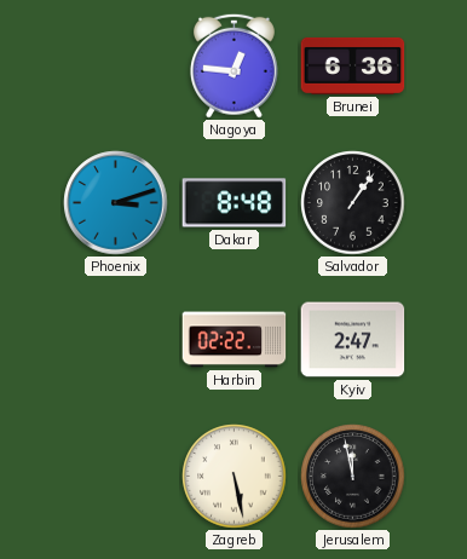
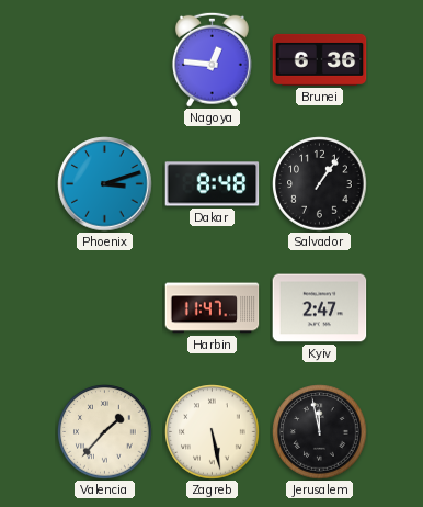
Harbin: 02:22 -> 11:47 (213, 308)
Valencia: none -> 1:37 (105, 432)
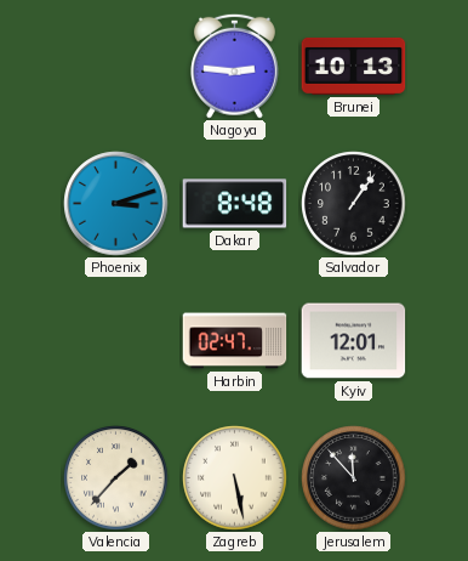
Nagoya: 12:46 -> 2:46 (234, 66)
Brunei: 6:36 -> 10:13 (354, 66)
Harbin: 11:47 -> 02:47 (235, 341)
Kyiv: 2:47 -> 12:01 (354, 341)
Jerusalem: 11:58 -> 11:53 (354, 478)
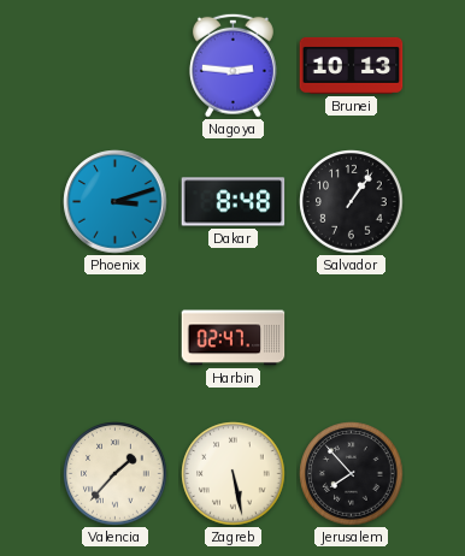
Kyiv: 12:01 -> none (354, 341)
Jerusalem: 11:53 -> 7:53 (352, 474)
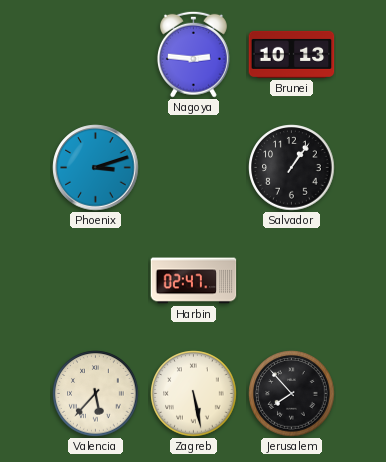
Dakar: 8:48 -> none (234, 202)
Valencia: 1:37 -> 5:37 (96, 394)
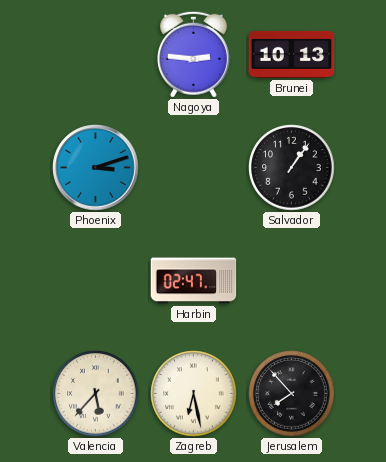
Zagreb: 5:28 -> 6:28 (194, 394)
